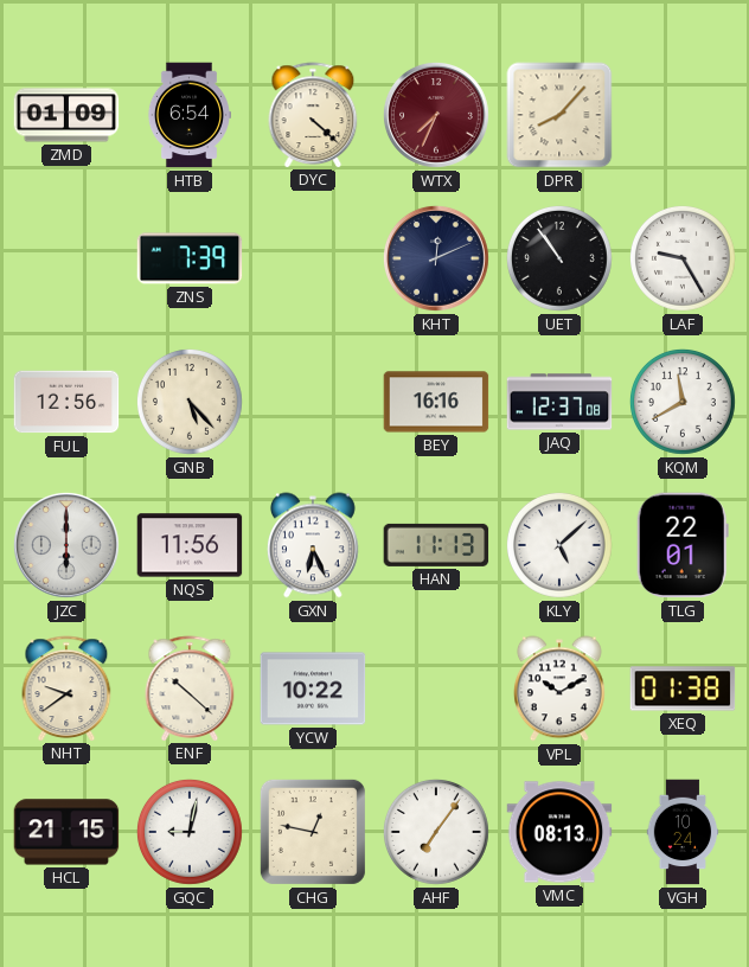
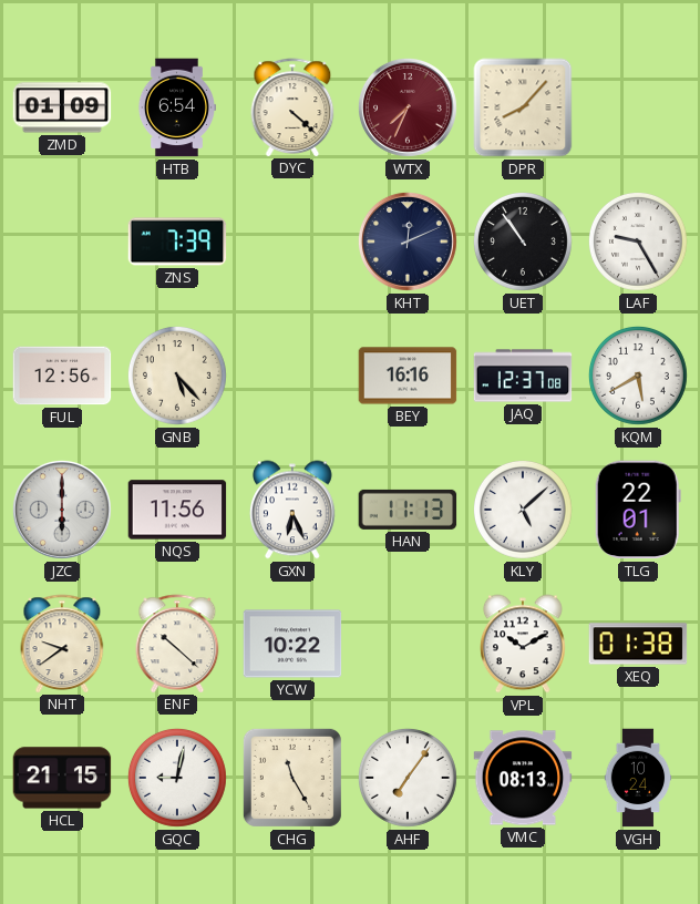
KQM: 11:40 -> 5:40 (638, 376)
CHG: 12:47 -> 11:25 (292, 778)
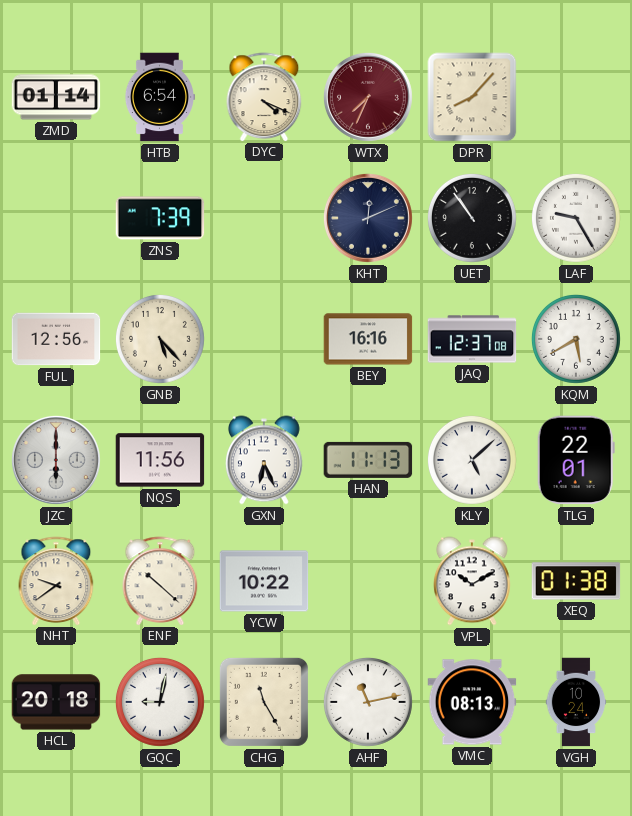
ZMD: 01:09 -> 01:14 (56, 97)
DYC: 4:22 -> 4:19 (264, 97)
HCL: 21:15 -> 20:18 (56, 702)
AHF: 7:06 -> 11:13 (368, 702)
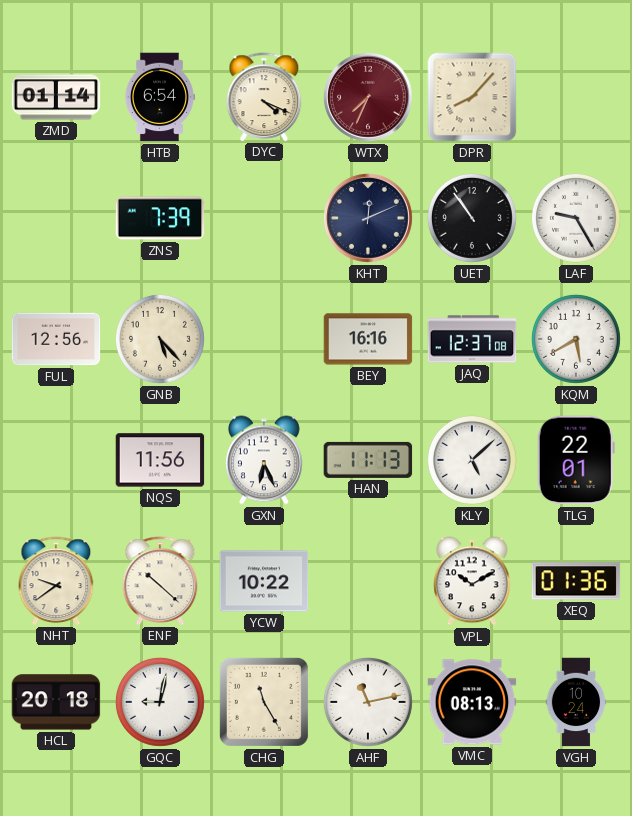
JZC: 6:00 -> none (56, 460)
XEQ: 01:38 -> 01:36 (576, 581)
